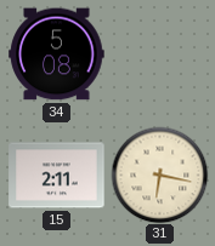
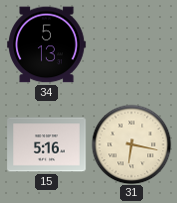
34: 5:08 -> 5:13 (47, 45)
15: 2:11 -> 5:16 (47, 145)
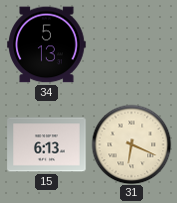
15: 5:16 -> 6:13 (47, 145)
31: 6:17 -> 6:19 (131, 144)
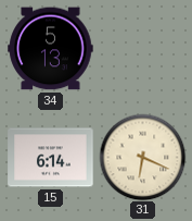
15: 6:13 -> 6:14 (51, 158)
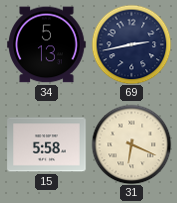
69: none -> 2:43 (131, 44)
15: 6:14 -> 5:58 (47, 145)
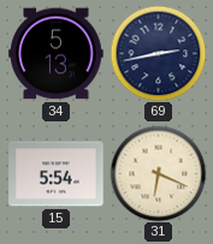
15: 5:58 -> 5:54 (57, 174)
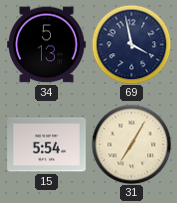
69: 2:43 -> 3:58 (131, 44)
31: 6:19 -> 7:05 (131, 144)
